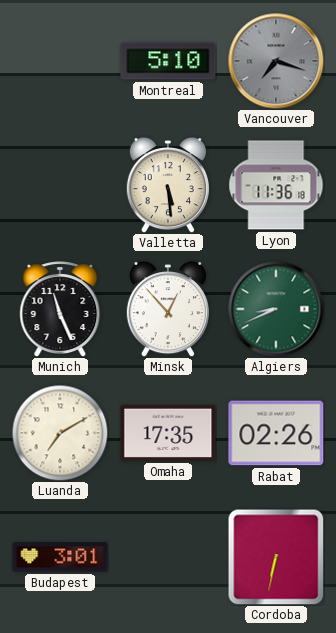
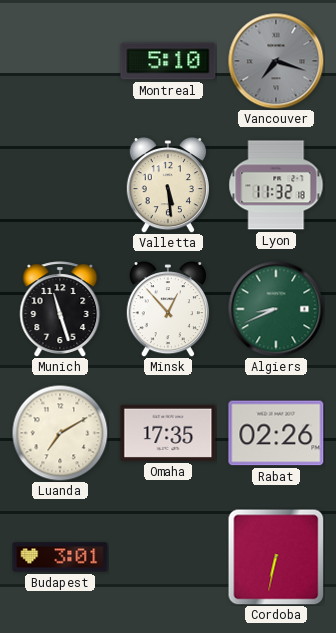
Lyon: 11:36 -> 11:32 (276, 185)
Munich: 11:26 -> 11:27 (60, 309)
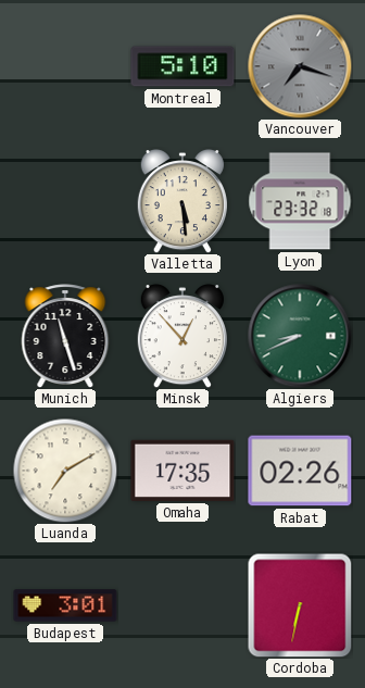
Lyon: 11:32 -> 23:32 (300, 201)
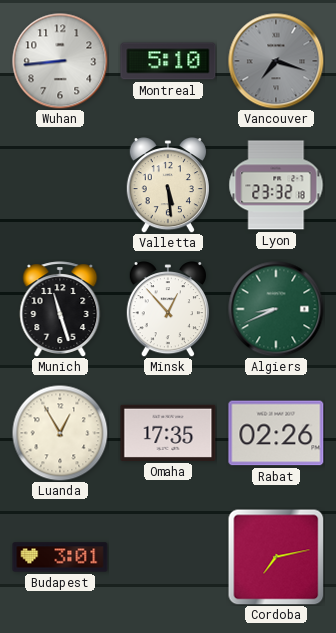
Wuhan: none -> 8:44 (60, 61)
Luanda: 7:10 -> 12:55 (60, 433)
Cordoba: 6:32 -> 7:13 (276, 557)
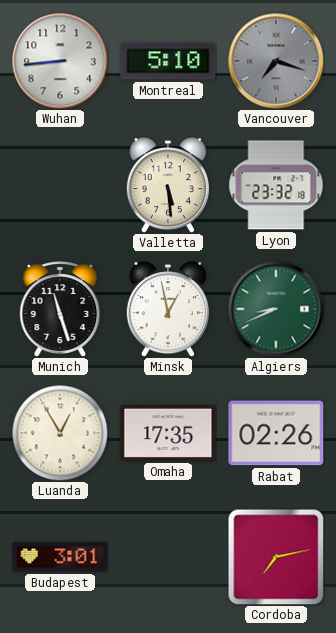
Minsk: 12:53 -> 12:58 (168, 310)
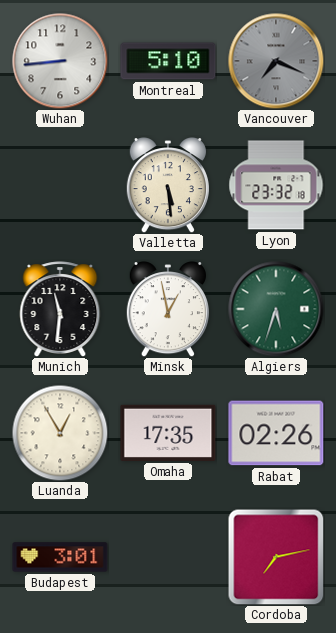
Vancouver: 7:18 -> 7:19 (276, 61)
Munich: 11:27 -> 11:31 (60, 309)
Algiers: 8:41 -> 5:33 (276, 309)
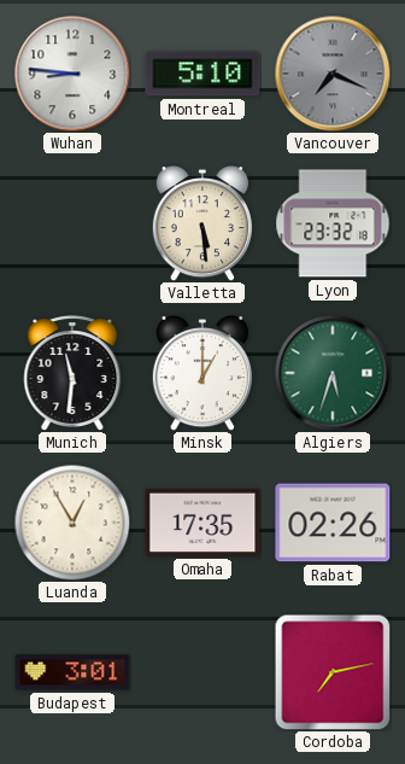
Wuhan: 8:44 -> 8:46 (72, 74)
Minsk: 12:58 -> 1:00 (202, 374)
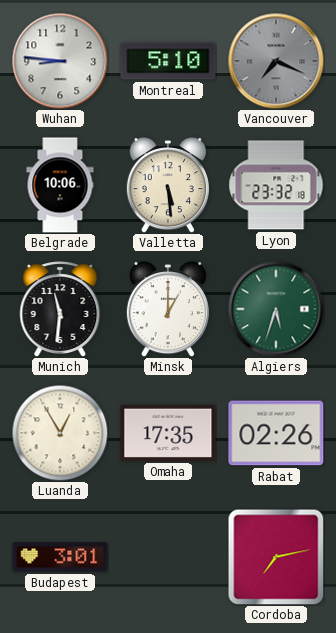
Belgrade: none -> 10:06 (60, 185)
